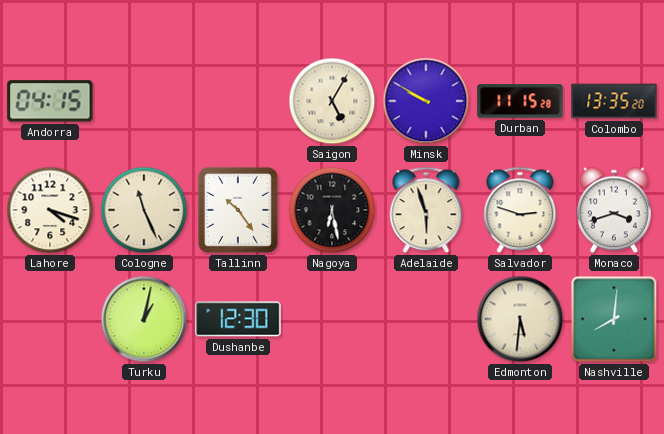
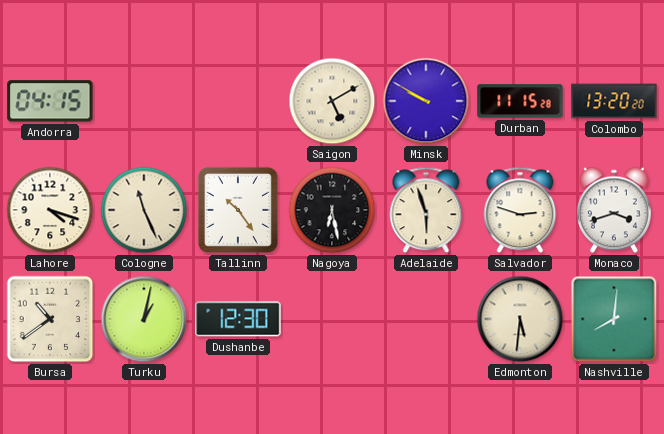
Saigon: 5:05 -> 5:10 (332, 101)
Colombo: 13:35 -> 13:20 (614, 101)
Bursa: none -> 10:39 (50, 319)
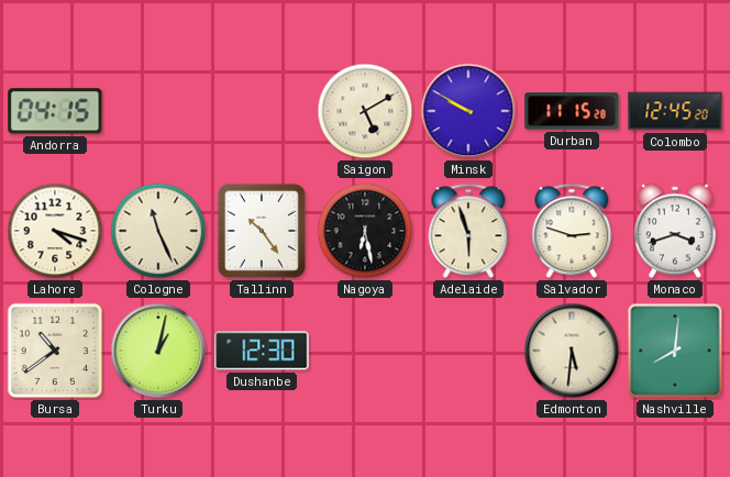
Colombo: 13:20 -> 12:45 (675, 111)
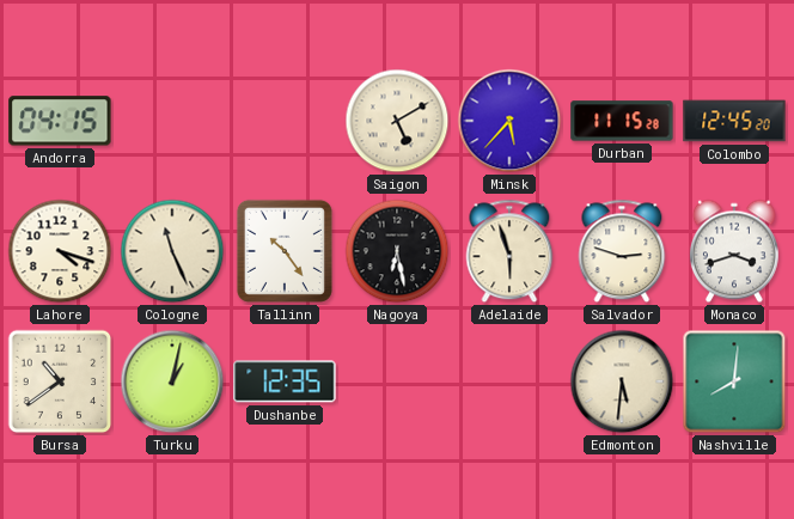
Minsk: 9:50 -> 5:37 (509, 121)
Dushanbe: 12:30 -> 12:35 (285, 381)
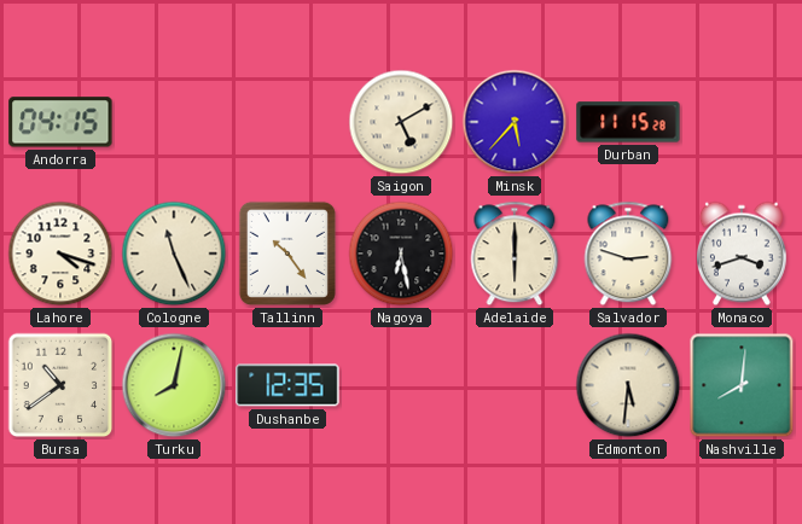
Colombo: 12:45 -> none (734, 121)
Adelaide: 5:57 -> 6:00 (515, 254)
Turku: 1:02 -> 8:02 (174, 385)
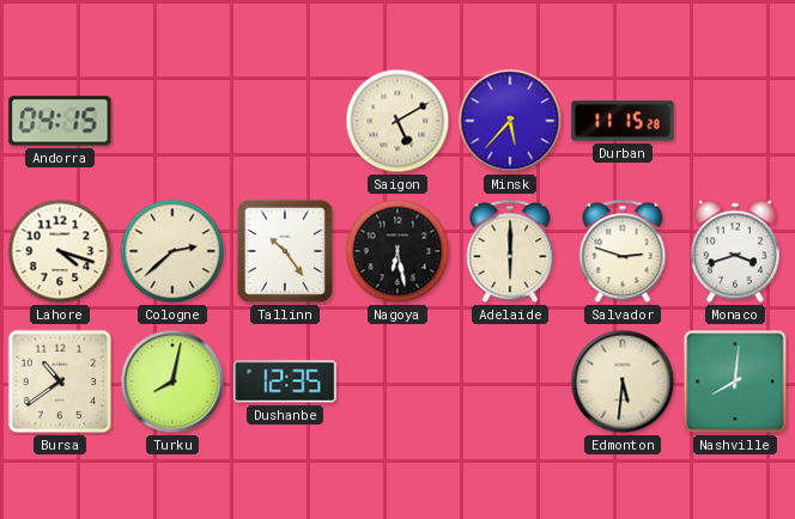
Cologne: 11:26 -> 2:38 (172, 251)
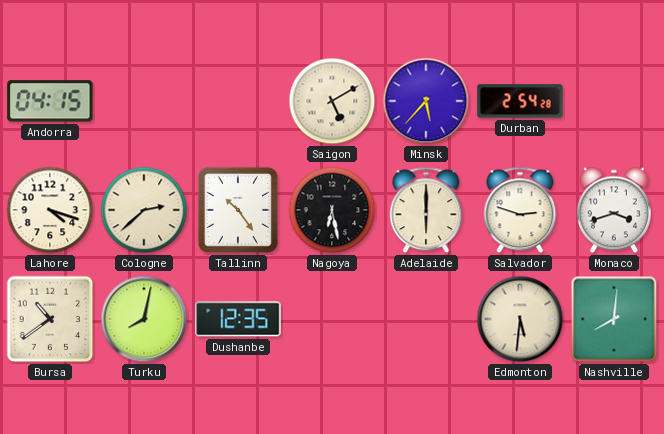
Durban: 11:15 -> 2:54 (520, 101)
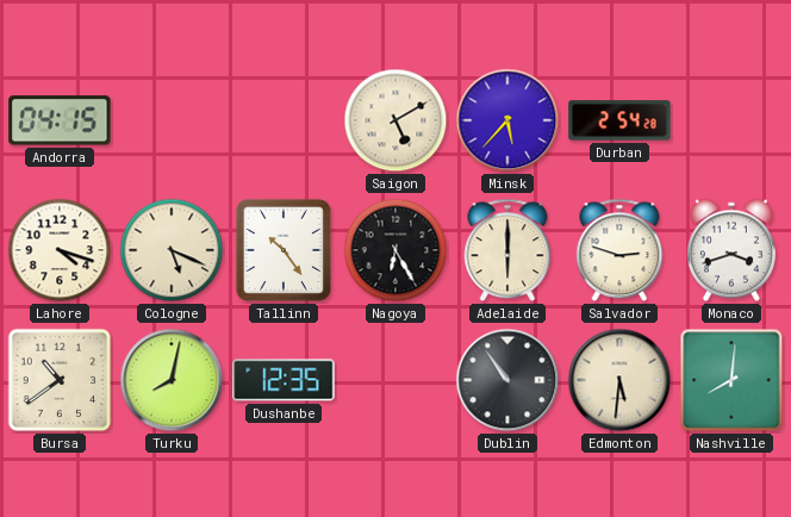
Cologne: 2:38 -> 5:19 (172, 250)
Nagoya: 6:28 -> 6:25 (395, 250)
Dublin: none -> 10:54 (507, 380)
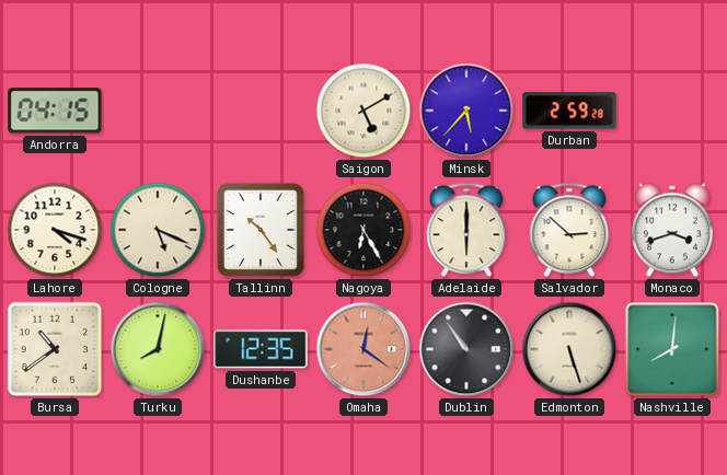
Durban: 2:54 -> 2:59 (569, 111)
Salvador: 2:48 -> 2:52 (569, 230)
Omaha: none -> 12:21 (363, 349)
Edmonton: 5:31 -> 5:27 (569, 349)
